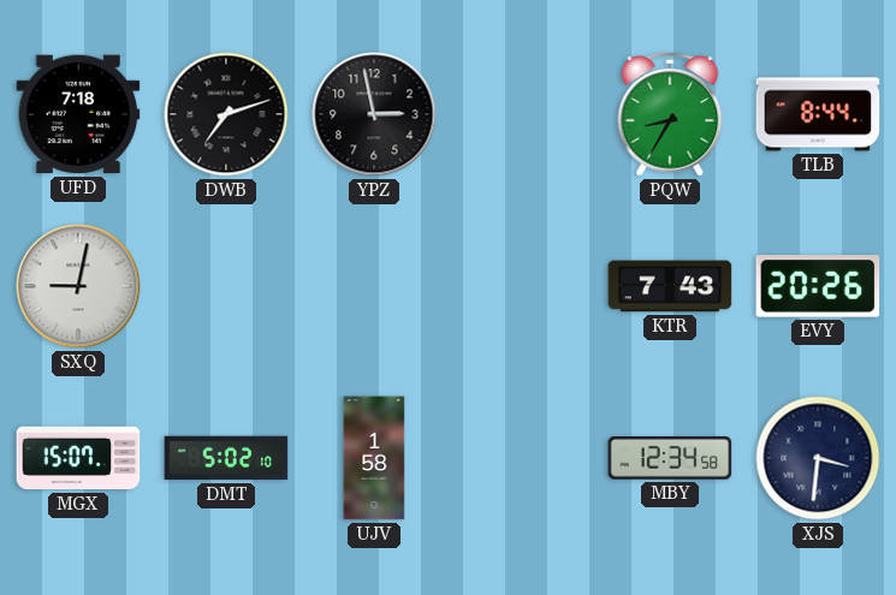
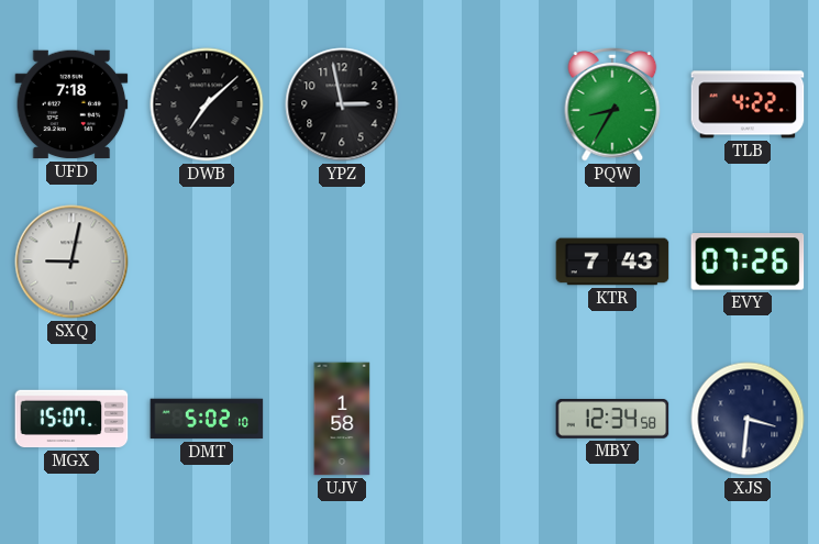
DWB: 7:12 -> 7:08 (207, 104)
TLB: 8:44 -> 4:22 (748, 104)
EVY: 20:26 -> 07:26 (748, 262)
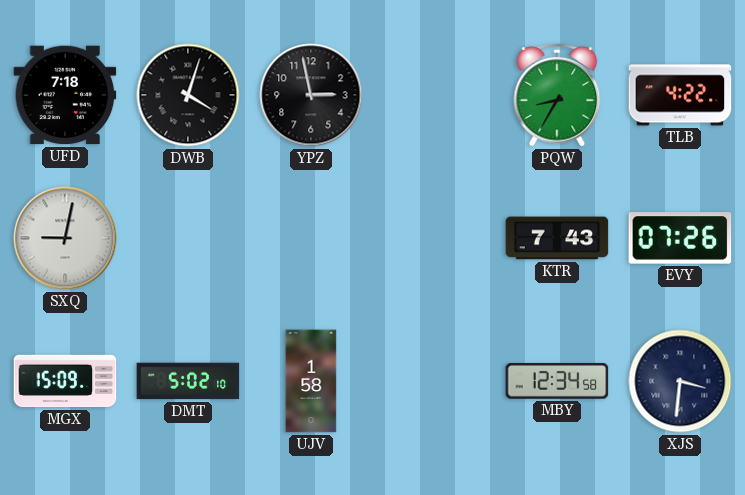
DWB: 7:08 -> 4:03 (188, 95)
MGX: 15:07 -> 15:09 (65, 381)
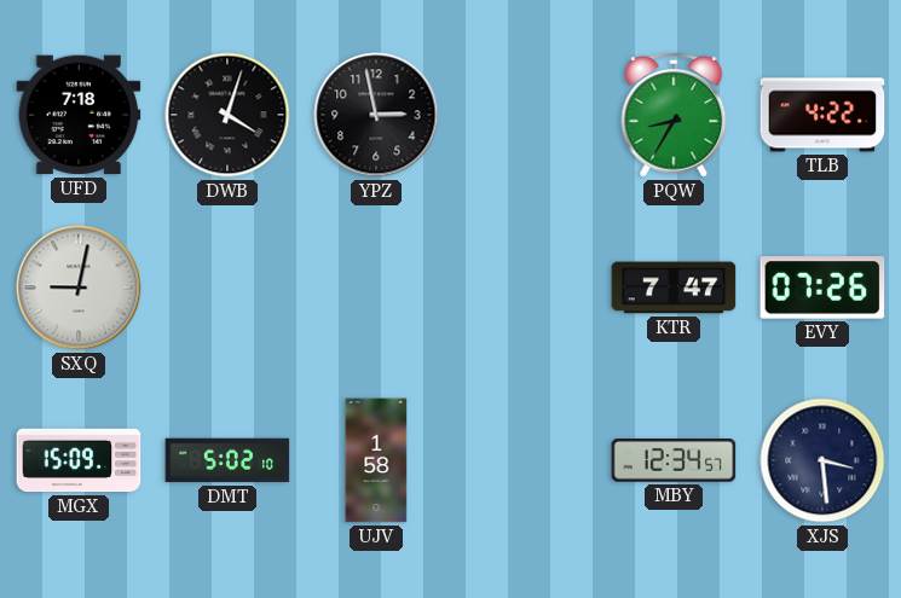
KTR: 7:43 -> 7:47 (674, 288)
MBY: 12:34:58 -> 12:34:57 (674, 461)
XJS: 3:31 -> 3:29 (822, 460)
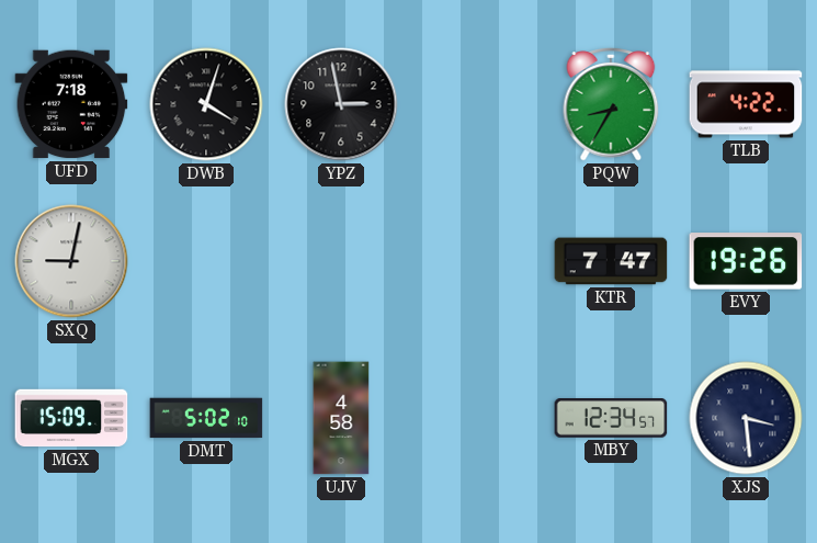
EVY: 07:26 -> 19:26 (746, 261)
UJV: 1:58 -> 4:58 (341, 418)
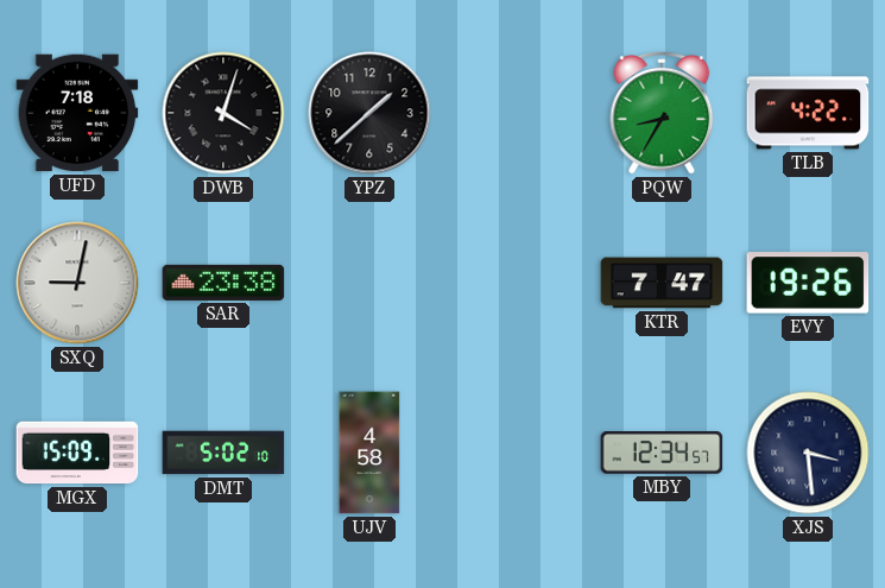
YPZ: 2:58 -> 1:38 (369, 113)
SAR: none -> 23:38 (223, 283)
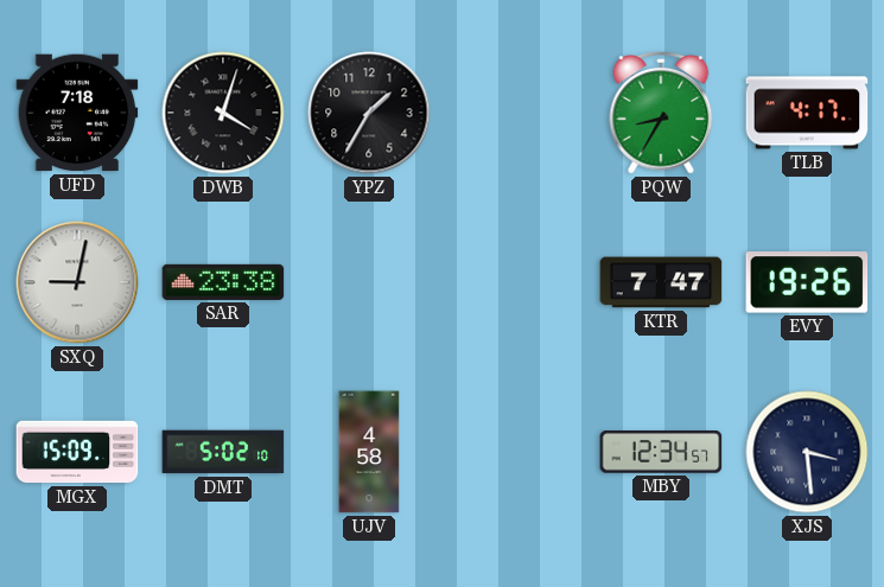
YPZ: 1:38 -> 1:35 (369, 113)
TLB: 4:22 -> 4:17 (807, 113)
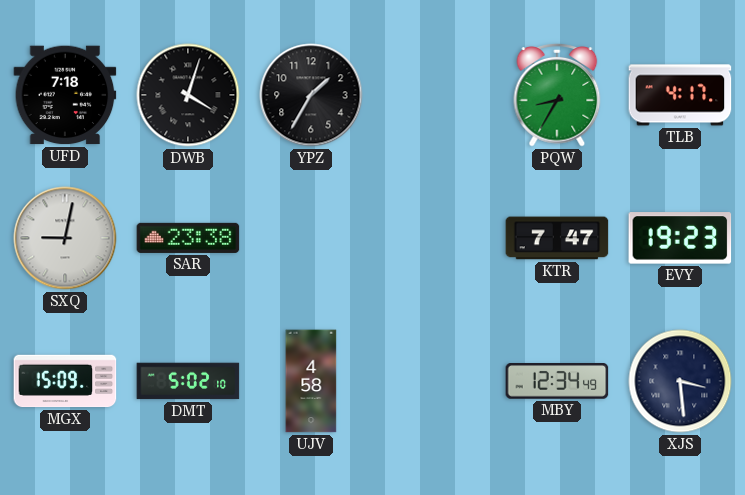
EVY: 19:26 -> 19:23 (680, 238)
MBY: 12:34:57 -> 12:34:49 (557, 382)
